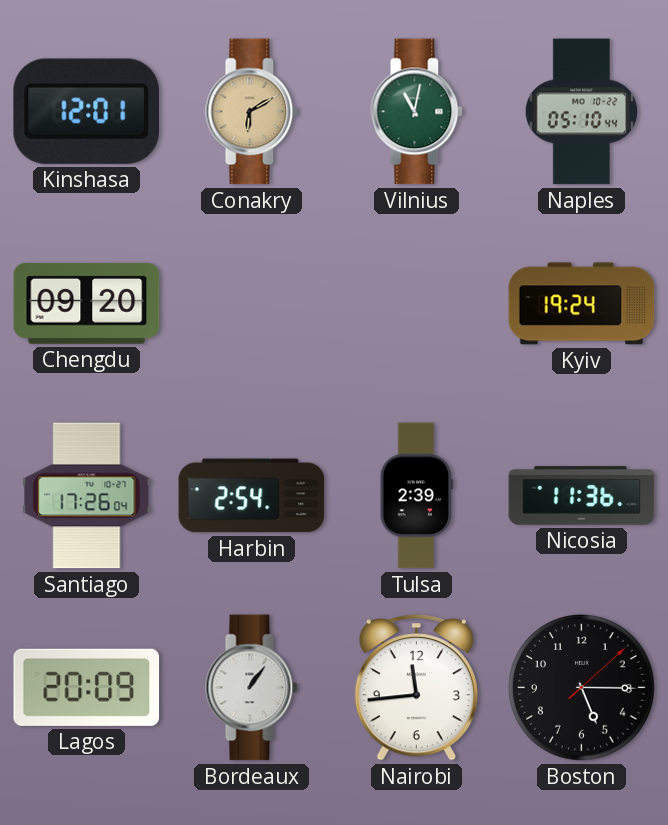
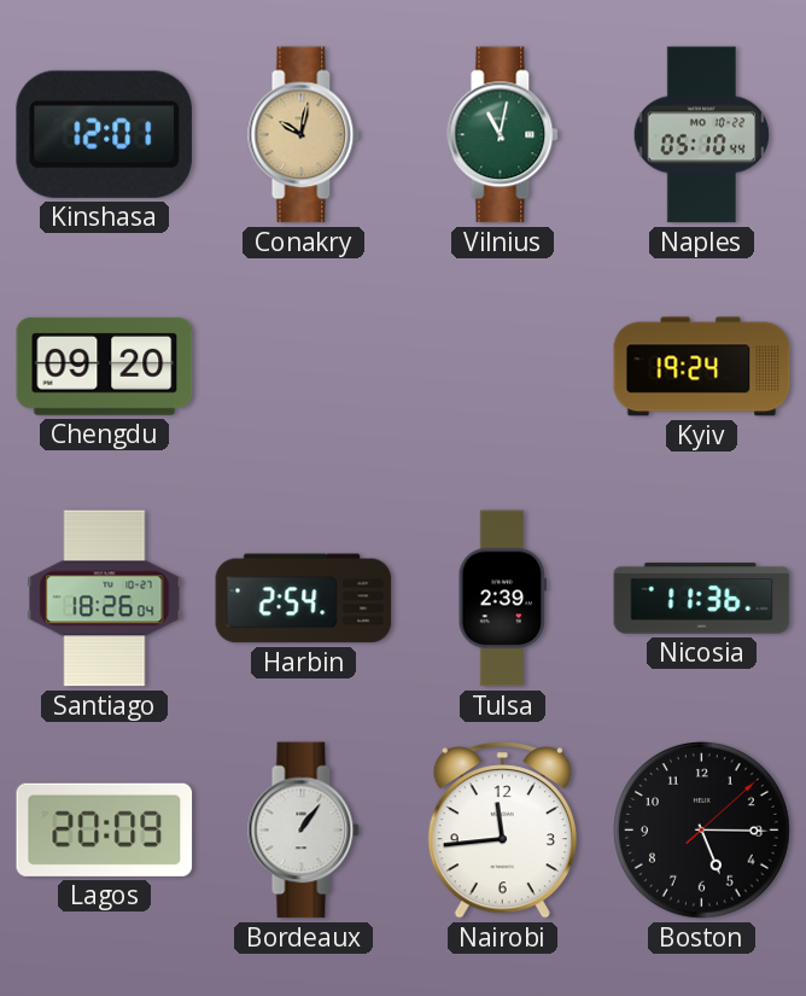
Conakry: 6:10 -> 10:02 (304, 135)
Santiago: 17:26 -> 18:26 (105, 599)
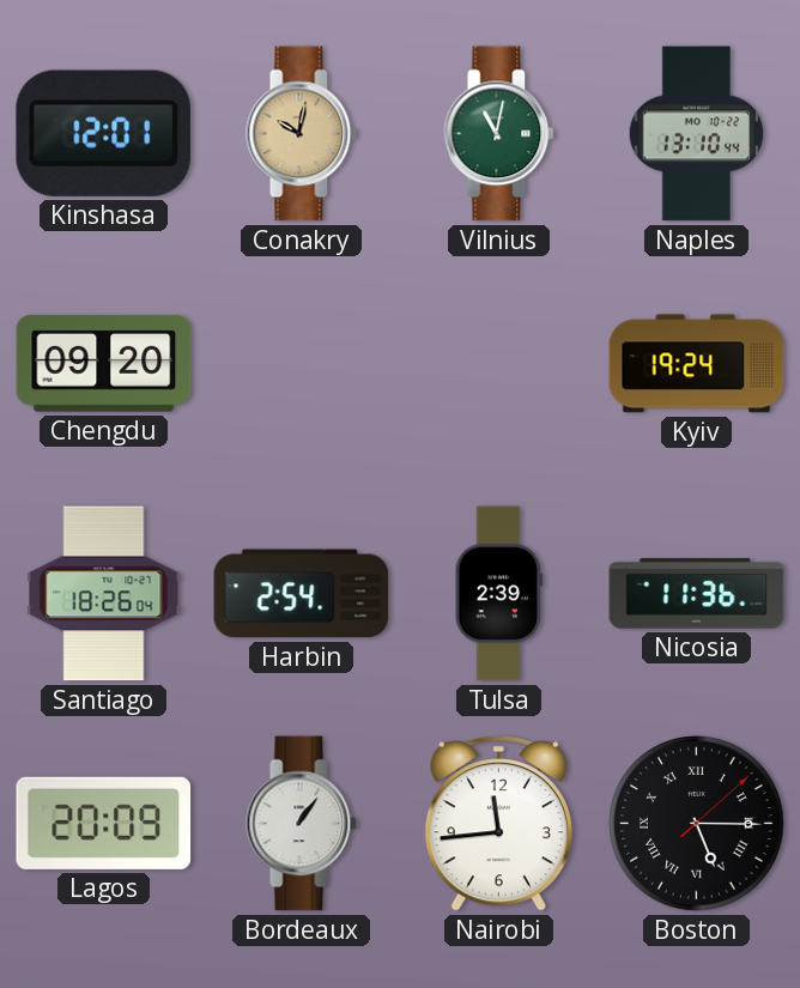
Naples: 05:10 -> 13:10 (697, 134)
Boston numerals: Arabic -> Roman (697, 824)
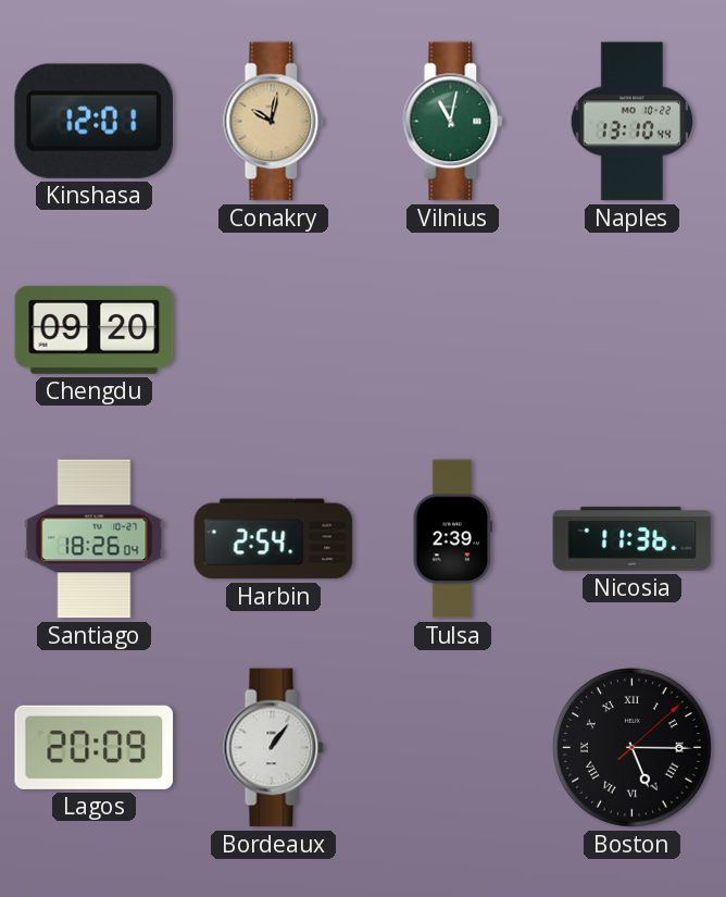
Kyiv: 19:24 -> none (697, 364)
Nairobi: 11:44 -> none (498, 824)
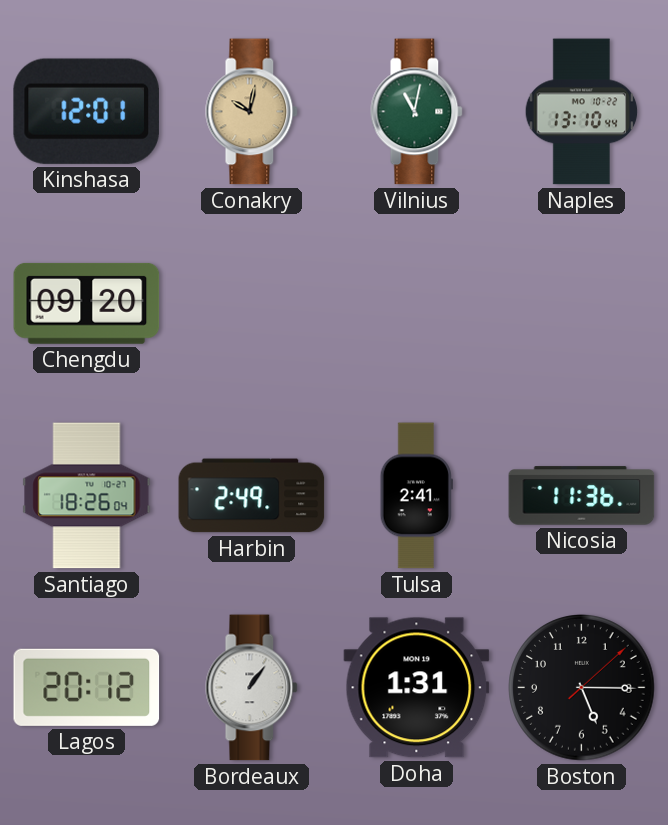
Harbin: 2:54 -> 2:49 (252, 496)
Tulsa: 2:39 -> 2:41 (416, 496)
Lagos: 20:09 -> 20:12 (87, 687)
Doha: none -> 1:31 (417, 688)
Boston numerals: Roman -> Arabic (582, 688)
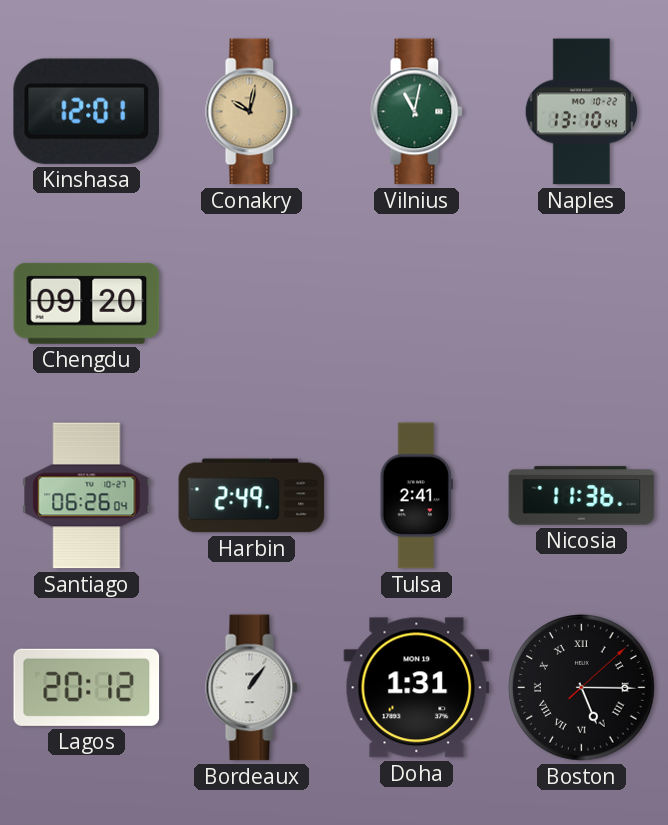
Santiago: 18:26 -> 06:26 (87, 496)
Boston numerals: Arabic -> Roman (582, 688)
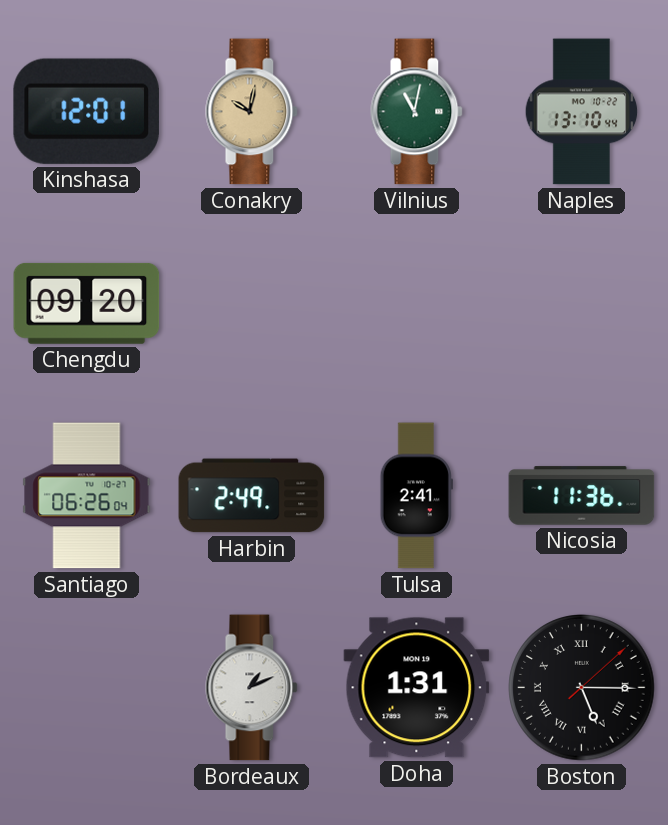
Lagos: 20:12 -> none (87, 687)
Bordeaux: 1:06 -> 1:11 (252, 688)
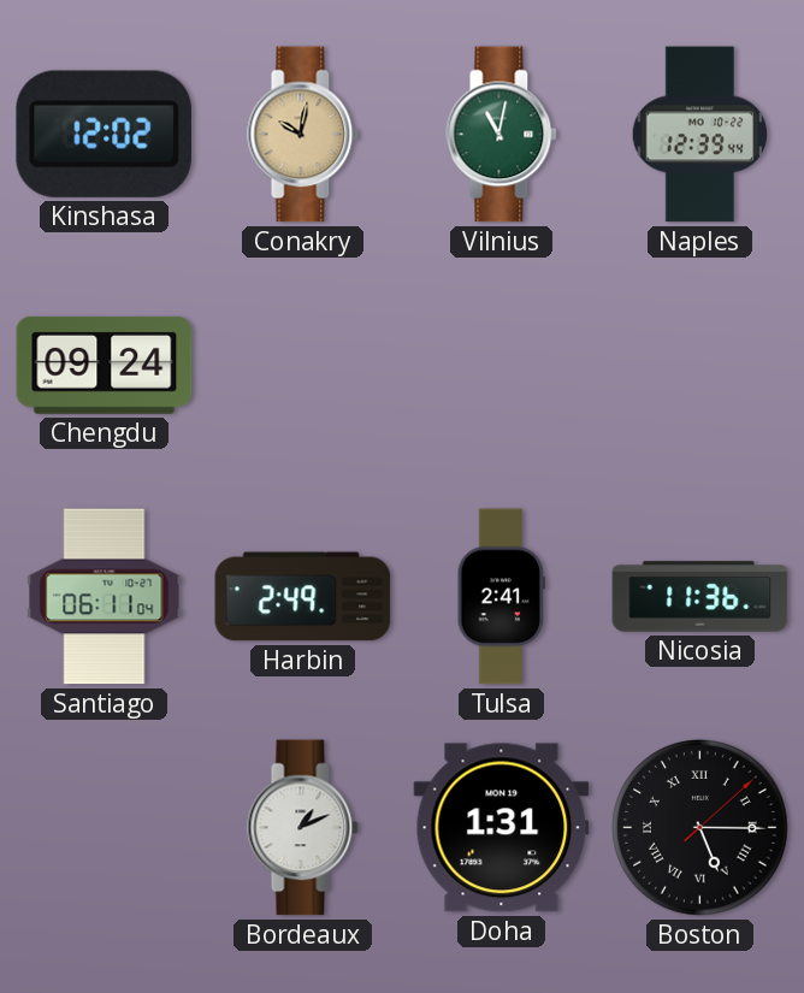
Kinshasa: 12:01 -> 12:02 (104, 134)
Naples: 13:10 -> 12:39 (700, 135)
Chengdu: 09:20 -> 09:24 (105, 365)
Santiago: 06:26 -> 06:11 (105, 597)
